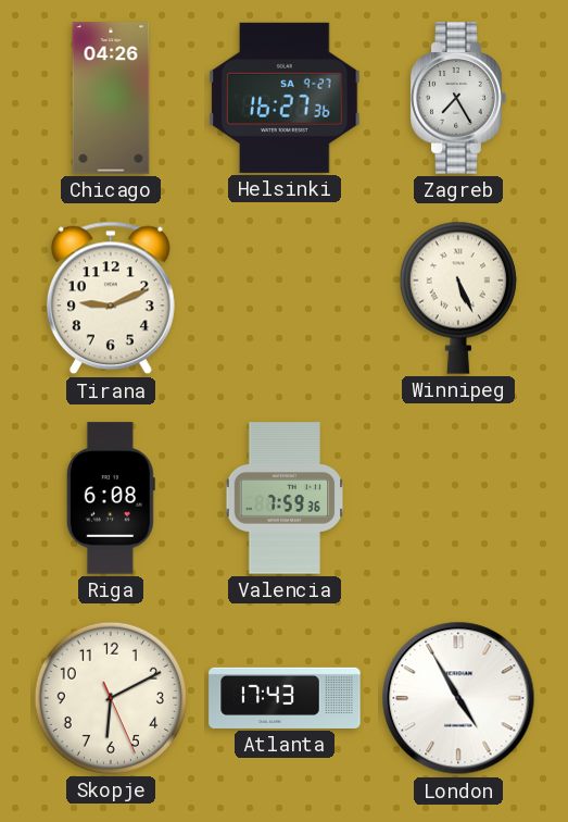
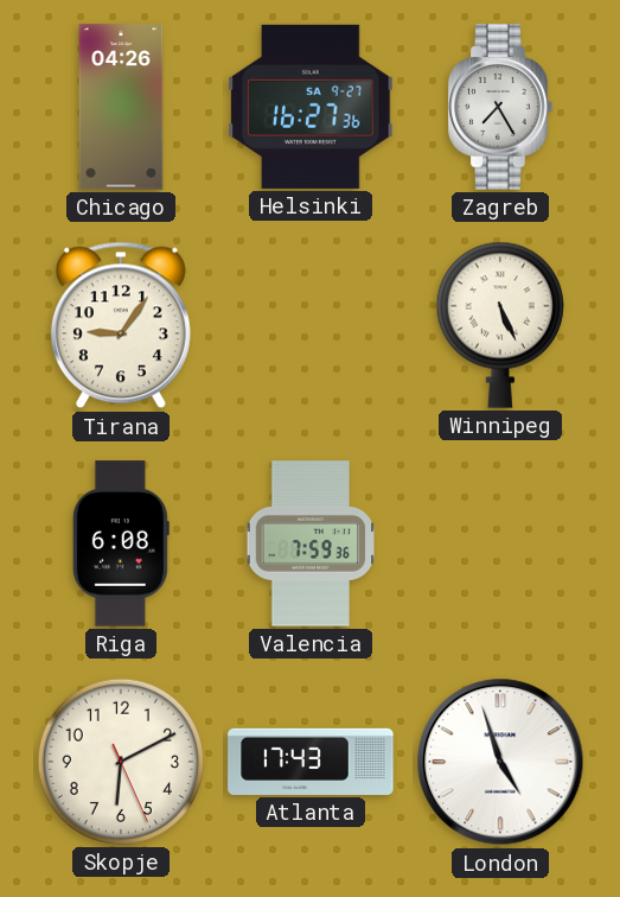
Tirana: 9:11 -> 9:06 (121, 325)
London: 4:55 -> 4:57 (500, 762)
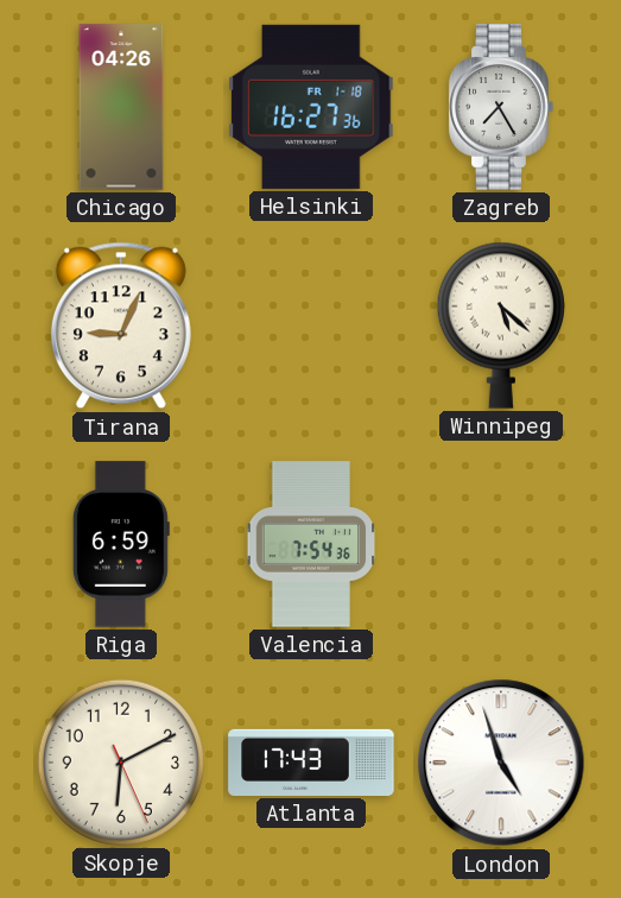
Helsinki date: SA 9-27 -> FR 1-18 (311, 107)
Tirana: 9:06 -> 9:04 (121, 325)
Winnipeg: 5:26 -> 5:22 (501, 325)
Riga: 6:08 -> 6:59 (121, 544)
Valencia: 7:59 -> 7:54 (311, 544)
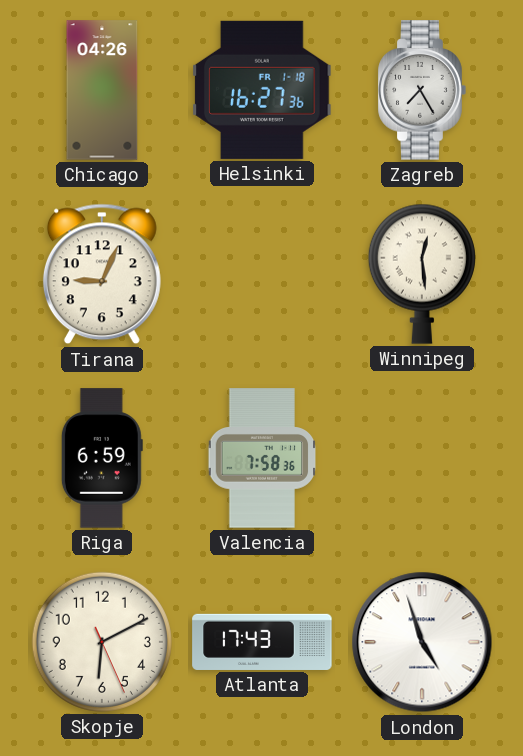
Winnipeg: 5:22 -> 12:29 (422, 274)
Valencia: 7:54 -> 7:58 (262, 458)
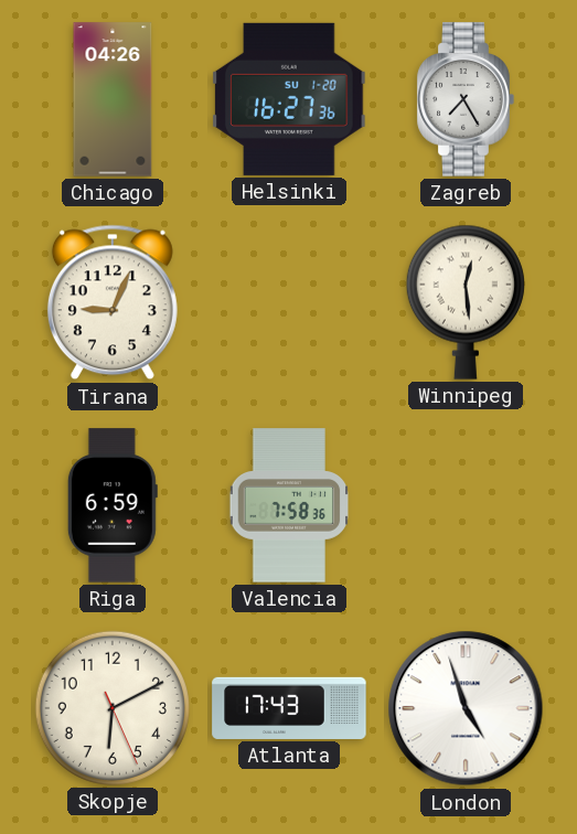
Helsinki date: FR 1-18 -> SU 1-20 (289, 99)
